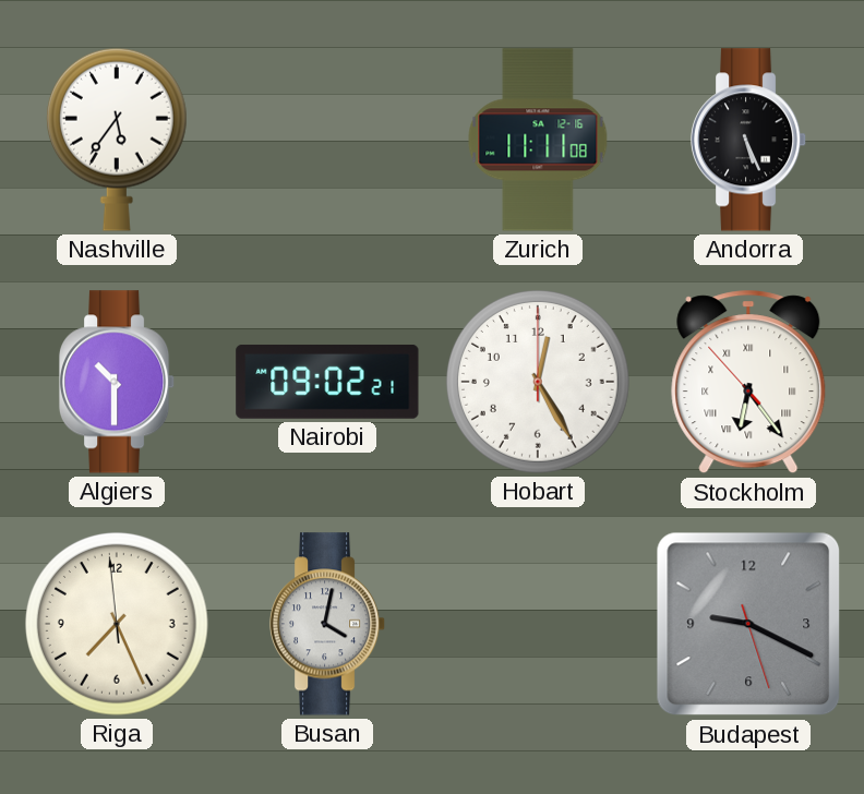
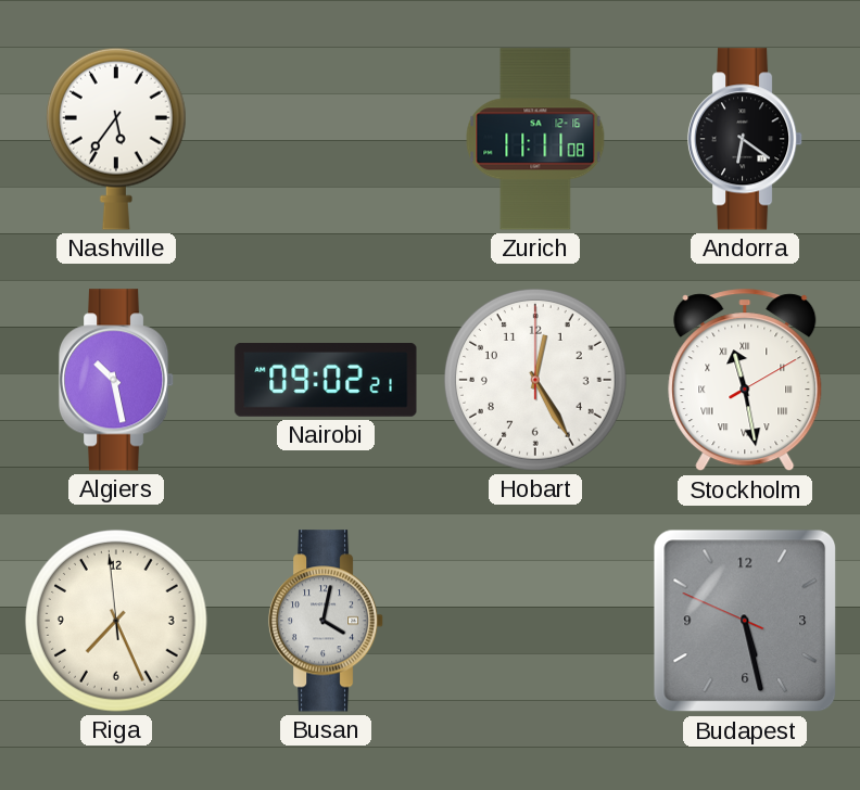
Andorra: 5:26 -> 6:21 (745, 139)
Algiers: 10:30 -> 10:28 (116, 380)
Stockholm: 6:23 -> 11:28 (745, 381)
Budapest: 9:19 -> 5:27 (745, 621)
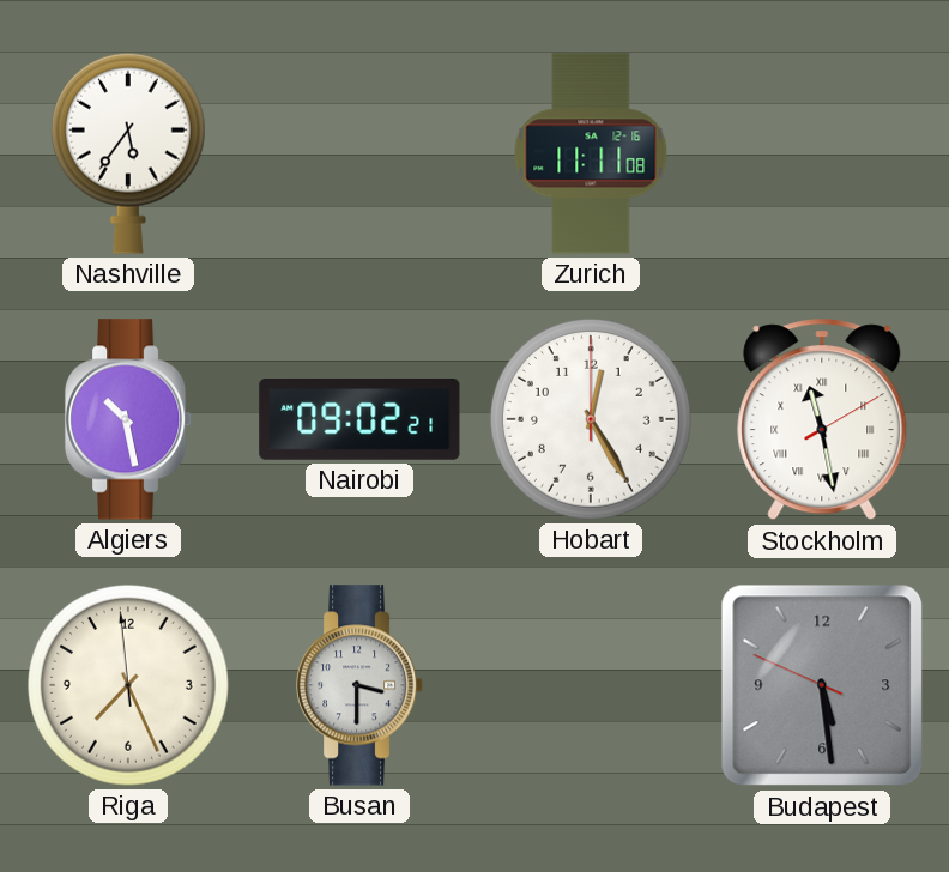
Andorra: 6:21 -> none (745, 139)
Busan: 4:02 -> 3:30 (359, 685)
Budapest: 5:27 -> 5:28 (822, 685)
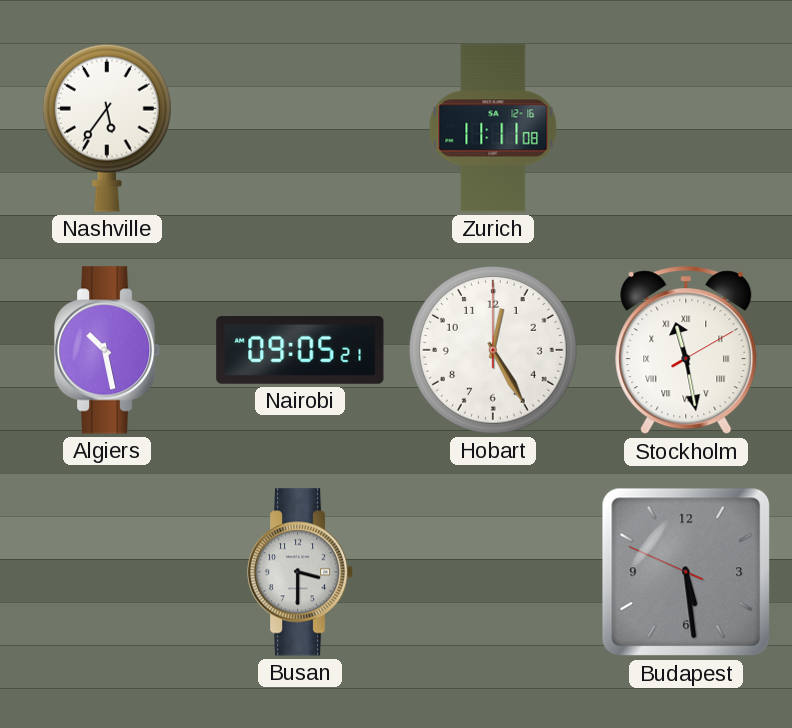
Nairobi: 09:02 -> 09:05 (300, 350)
Riga: 7:25 -> none (128, 685)
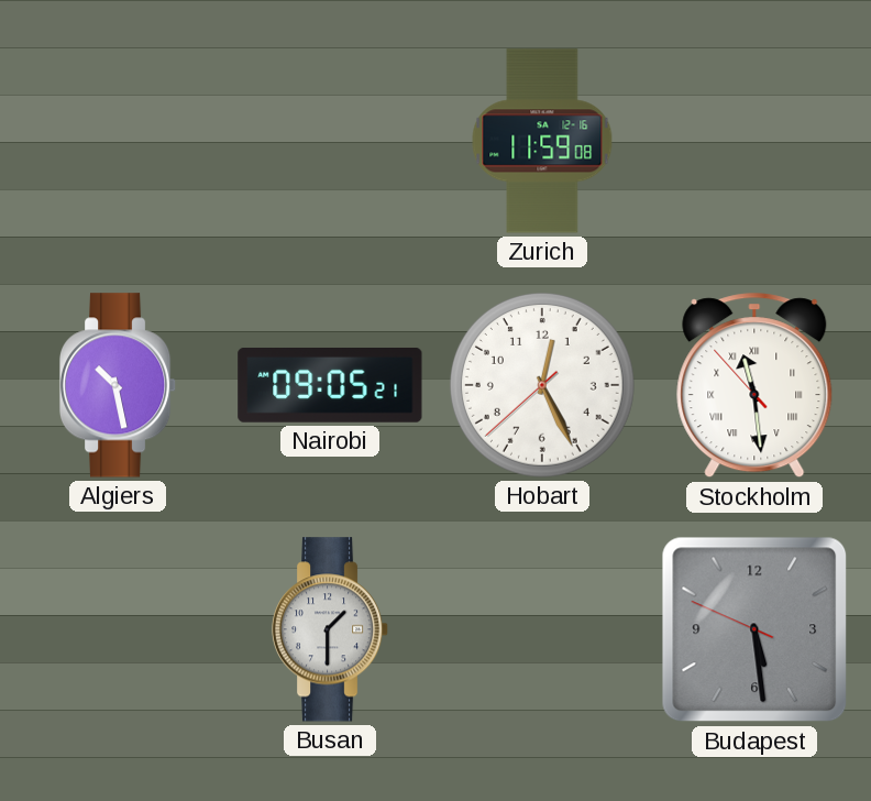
Nashville: 5:36 -> none (107, 128)
Zurich: 11:11 -> 11:59 (542, 141)
Hobart: 12:25:00 -> 12:25:38 (542, 385)
Stockholm: 11:28:10 -> 11:28:53 (754, 386)
Busan: 3:30 -> 1:30 (330, 629)
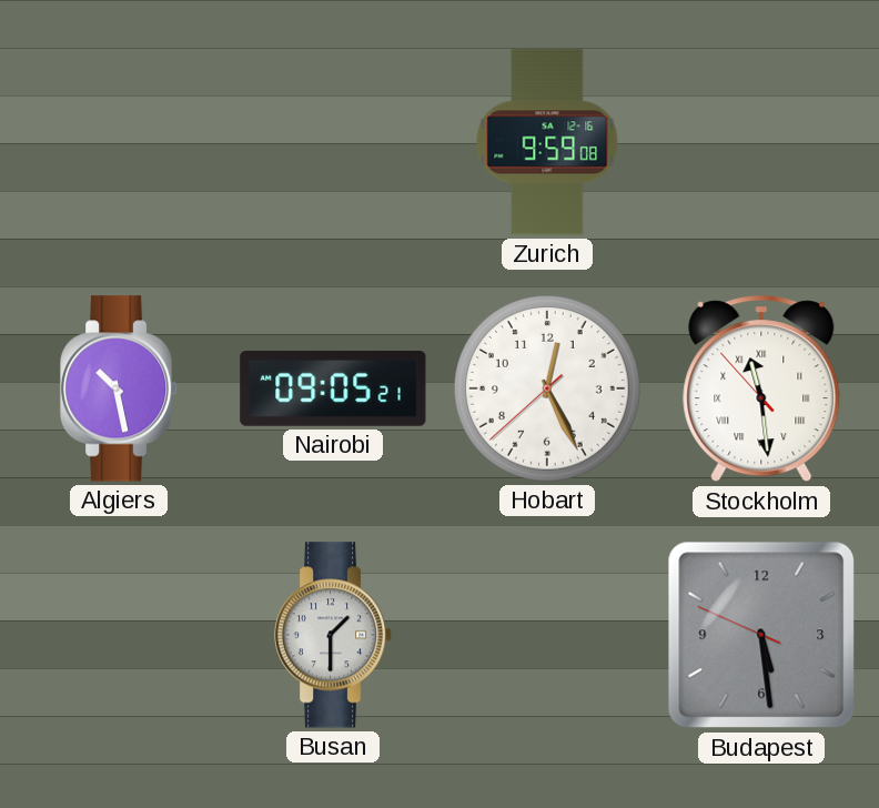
Zurich: 11:59 -> 9:59 (547, 142)
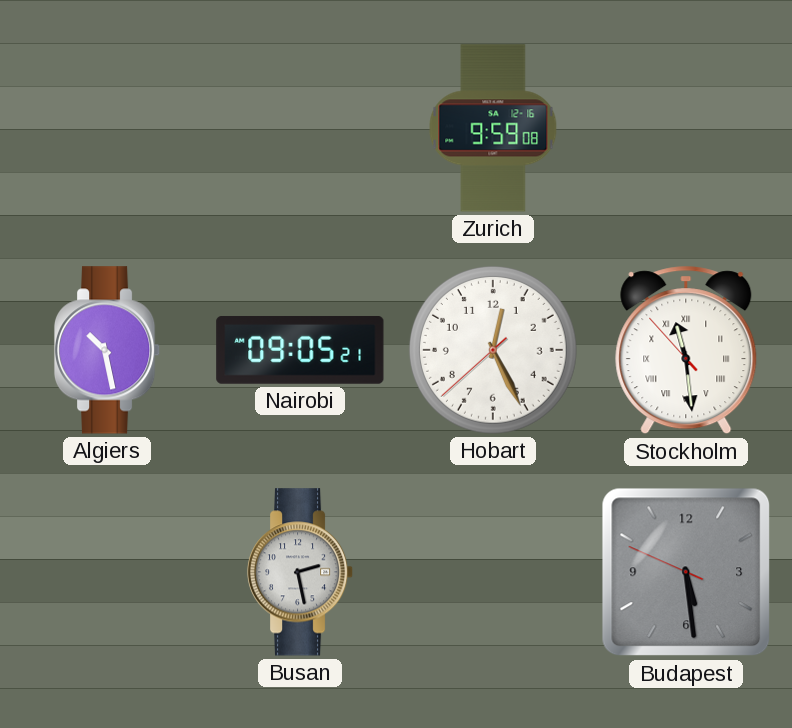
Busan: 1:30 -> 2:28 (300, 572)
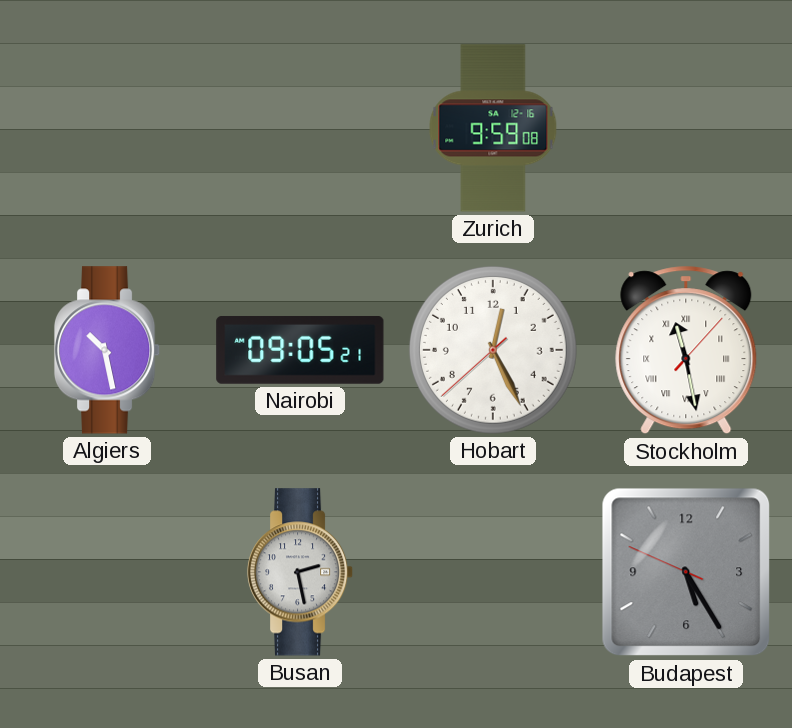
Stockholm: 11:28:53 -> 11:28:07 (686, 351)
Budapest: 5:28 -> 5:24 (686, 572)
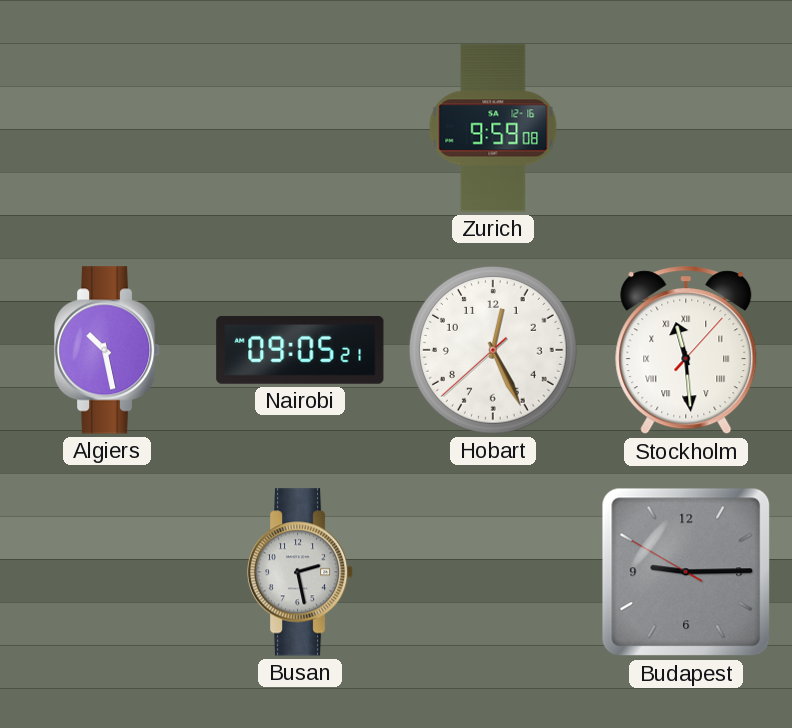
Stockholm: 11:28 -> 11:29 (686, 351)
Budapest: 5:24 -> 9:14 (686, 572)
